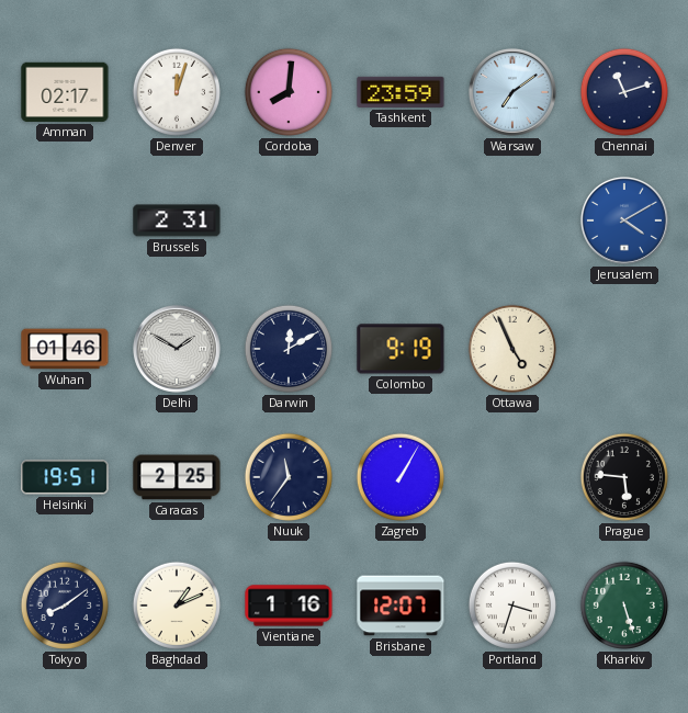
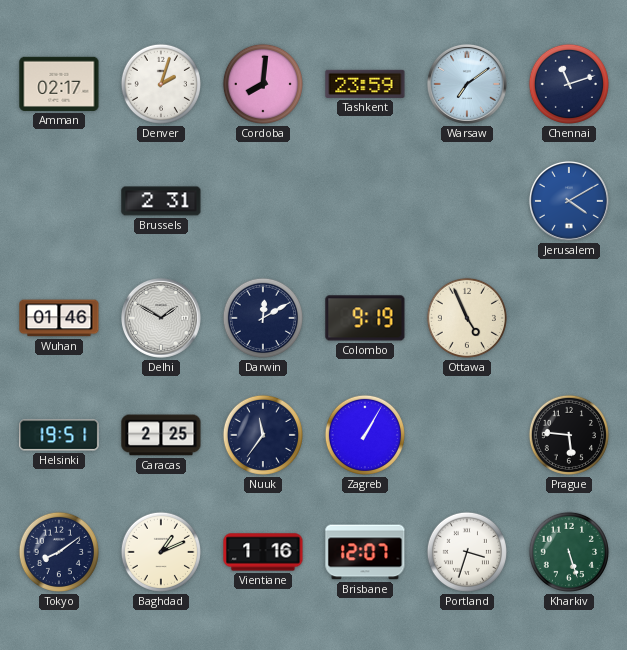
Denver: 12:03 -> 2:03 (161, 84)
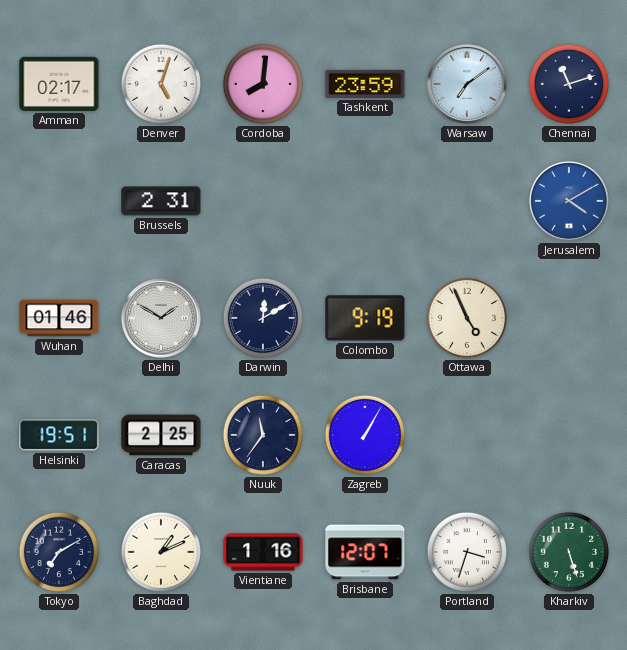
Denver: 2:03 -> 5:03 (161, 84)
Prague: 5:46 -> none (569, 435)
Tokyo: 8:09 -> 7:10 (59, 552)
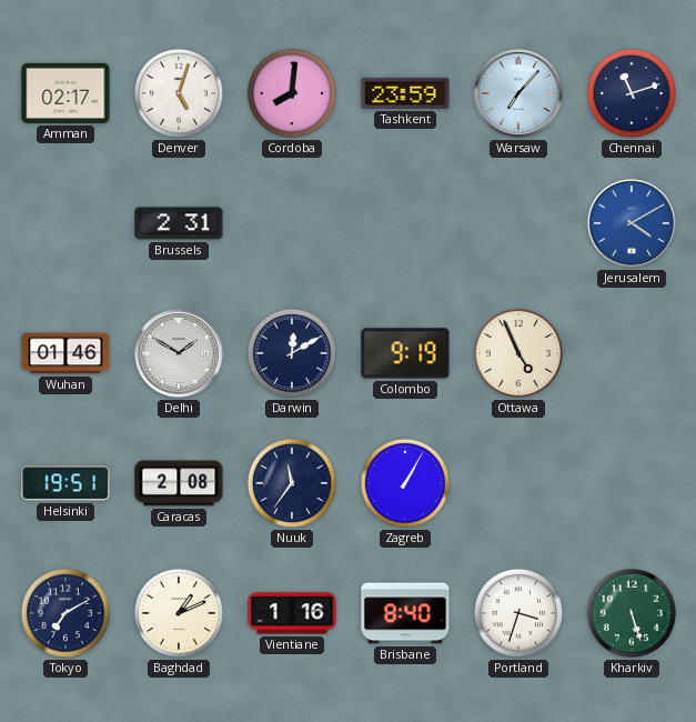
Warsaw: 7:09 -> 7:07 (518, 93)
Caracas: 2:25 -> 2:08 (179, 483)
Brisbane: 12:07 -> 8:40 (405, 613)
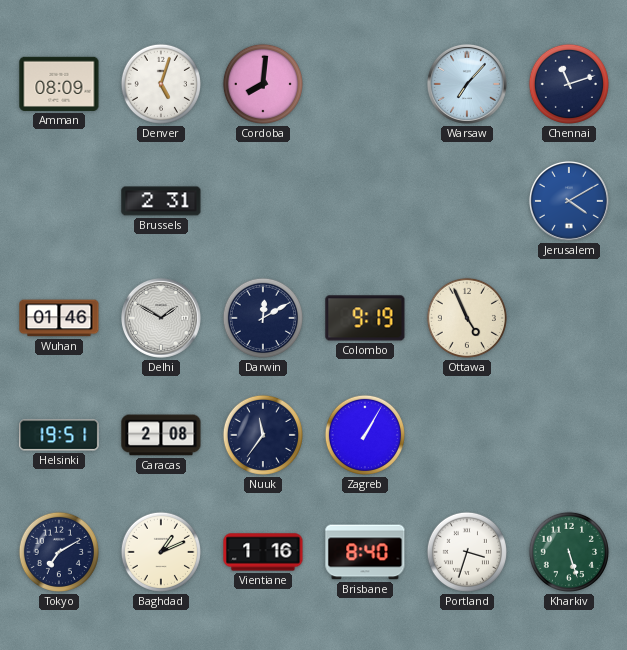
Amman: 02:17 -> 08:09 (59, 84)
Tashkent: 23:59 -> none (405, 93)
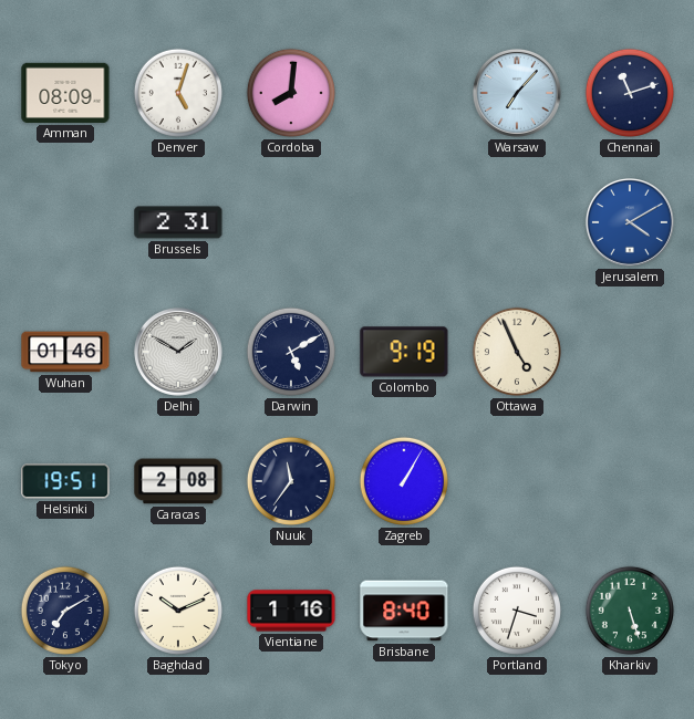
Darwin: 12:10 -> 5:10 (291, 352)
Baghdad: 1:11 -> 10:11 (178, 611)
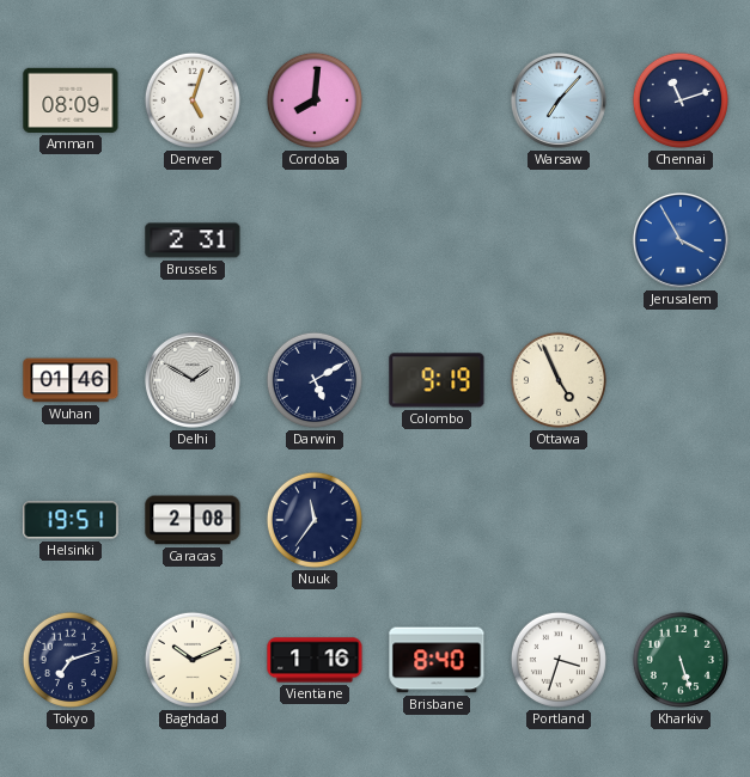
Jerusalem: 4:10 -> 3:55 (681, 240)
Zagreb: 1:05 -> none (404, 481)
Tokyo: 7:10 -> 7:12 (71, 660)
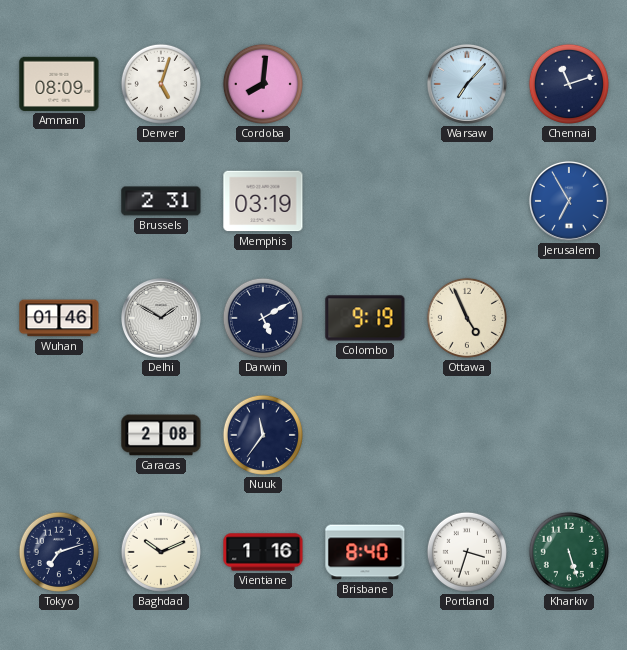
Memphis: none -> 03:19 (263, 201)
Jerusalem: 3:55 -> 6:55 (569, 201)
Helsinki: 19:51 -> none (71, 520)
